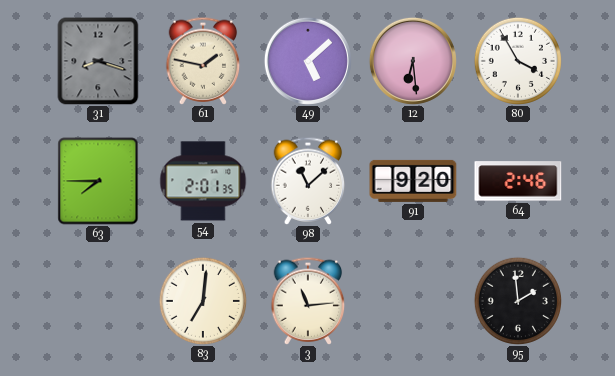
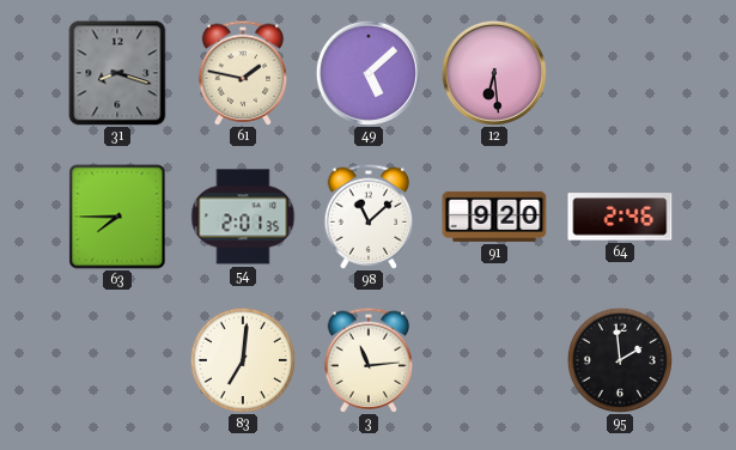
80: 3:55 -> none (518, 61)
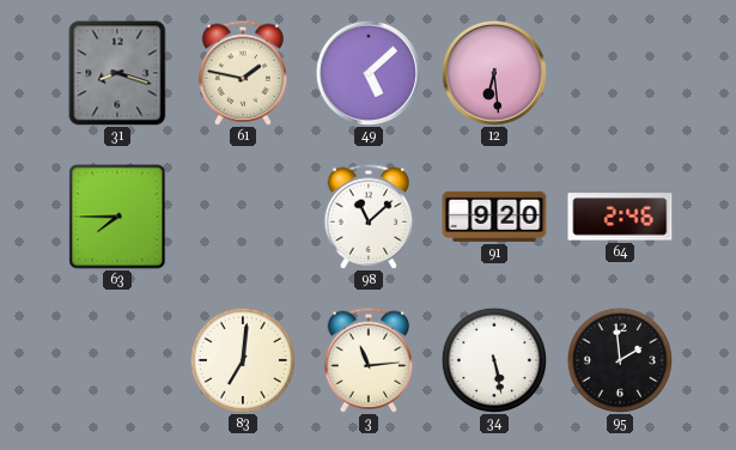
54: 2:01 -> none (243, 217)
34: none -> 5:28 (494, 360)
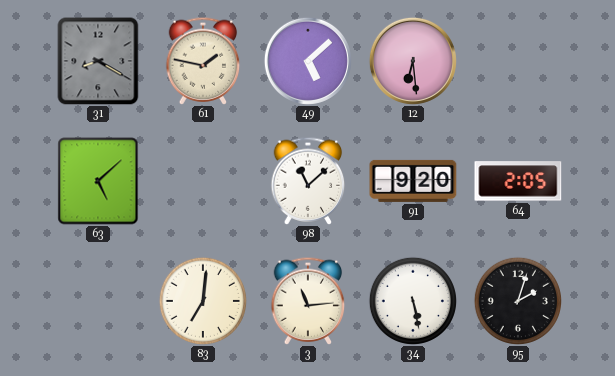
31: 8:18 -> 8:20 (98, 61)
63: 7:45 -> 5:08 (98, 181)
64: 2:46 -> 2:05 (518, 181)
95: 1:59 -> 2:03 (518, 301)
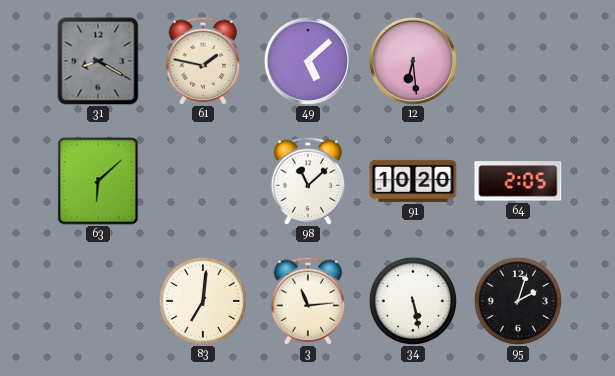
63: 5:08 -> 6:08 (98, 181)
91: 9:20 -> 10:20 (413, 181)
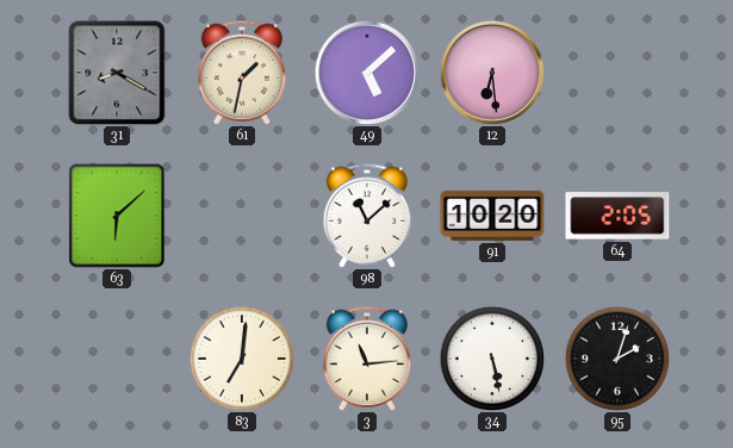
61: 1:47 -> 1:32 (242, 73)
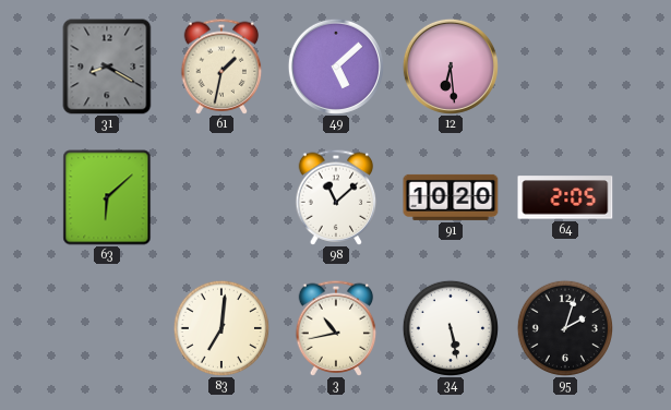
3: 11:14 -> 10:43 (336, 328)
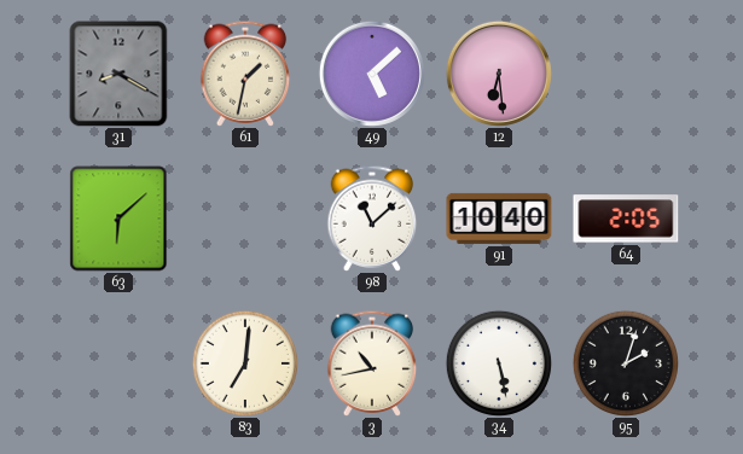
91: 10:20 -> 10:40 (499, 219)
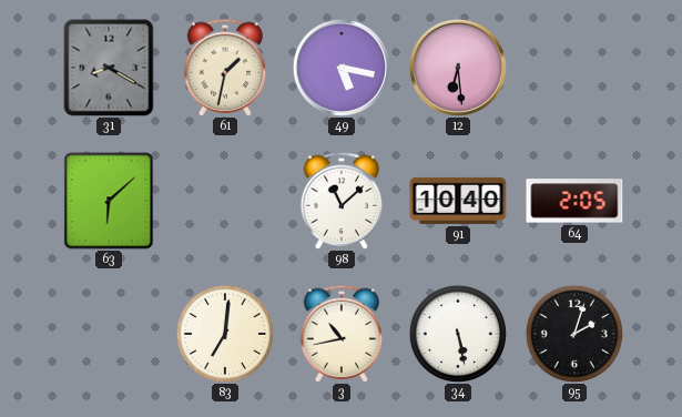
49: 5:08 -> 5:17 (342, 68)
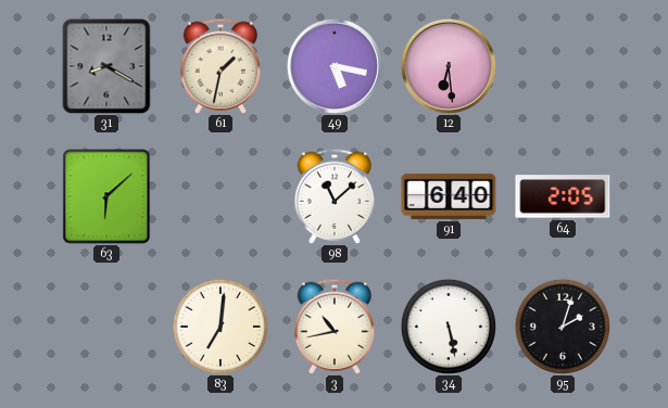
91: 10:40 -> 6:40 (449, 196)
